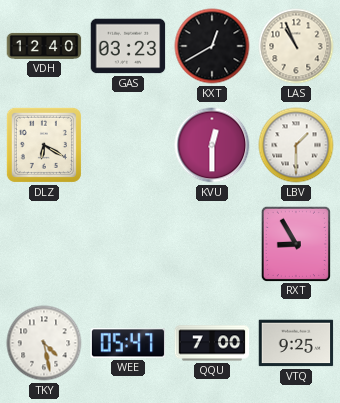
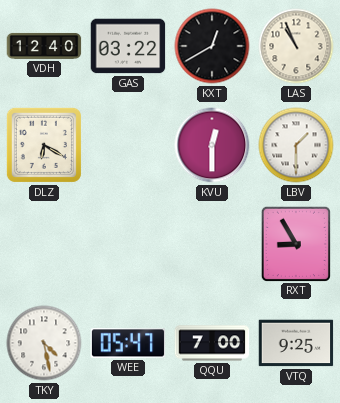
GAS: 03:23 -> 03:22 (128, 46)
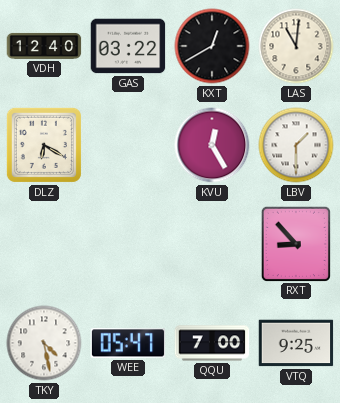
LAS: 10:56 -> 11:01 (296, 46)
KVU: 12:30 -> 12:25 (212, 145)
RXT: 8:55 -> 8:53 (295, 243)
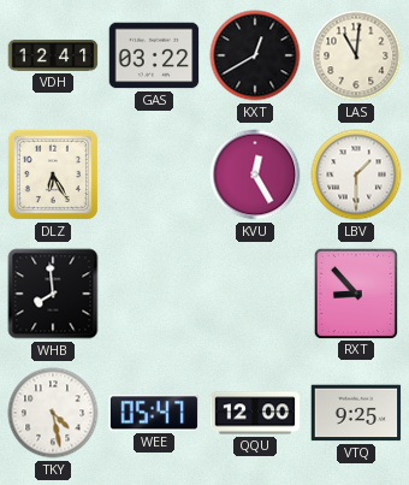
VDH: 12:40 -> 12:41 (53, 55)
DLZ: 6:20 -> 6:25 (53, 175)
WHB: none -> 7:59 (53, 294)
QQU: 7:00 -> 12:00 (255, 413)
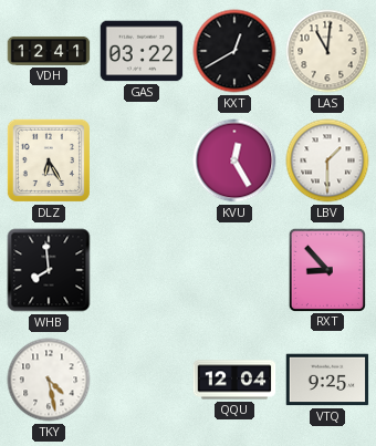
WEE: 05:47 -> none (154, 413)
QQU: 12:00 -> 12:04 (234, 380)
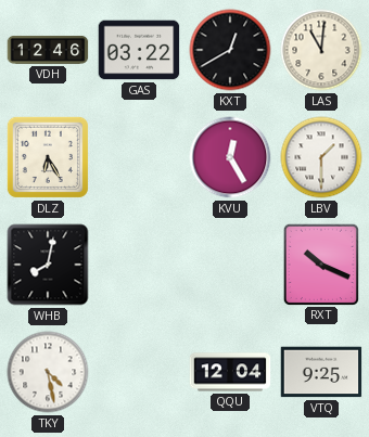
VDH: 12:41 -> 12:46 (48, 50)
WHB: 7:59 -> 8:02 (48, 265)
RXT: 8:53 -> 10:19 (320, 264)
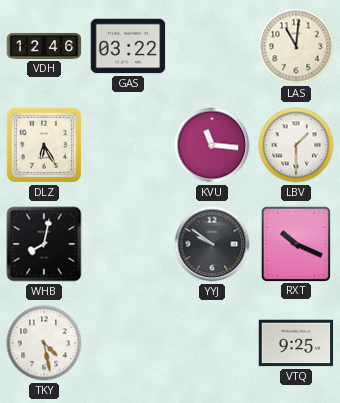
KXT: 12:40 -> none (230, 50)
KVU: 12:25 -> 11:16 (212, 145)
YYJ: none -> 9:51 (212, 244)
QQU: 12:04 -> none (230, 372)
